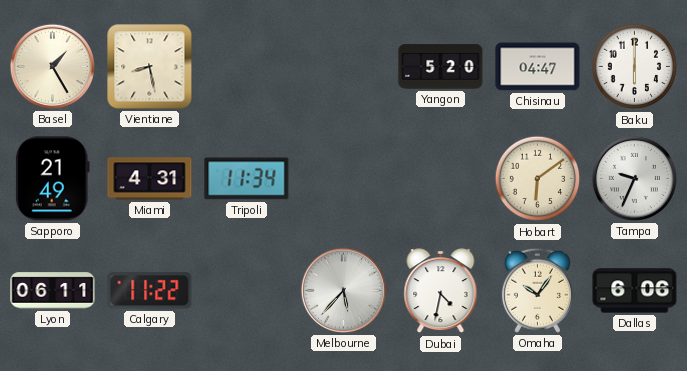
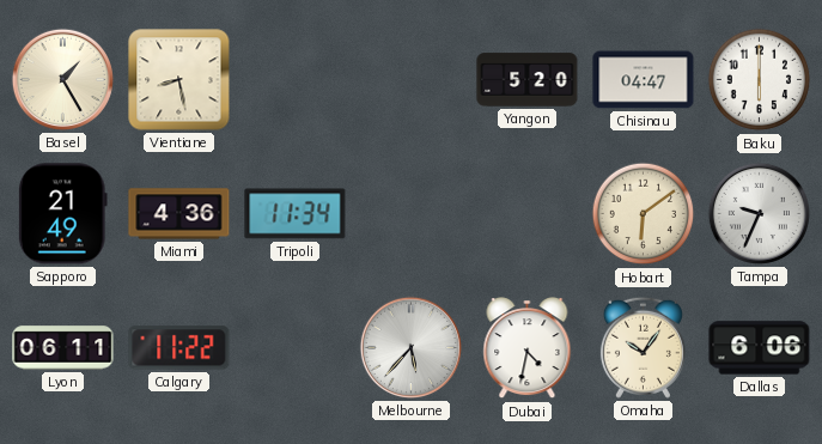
Miami: 4:31 -> 4:36 (179, 214)
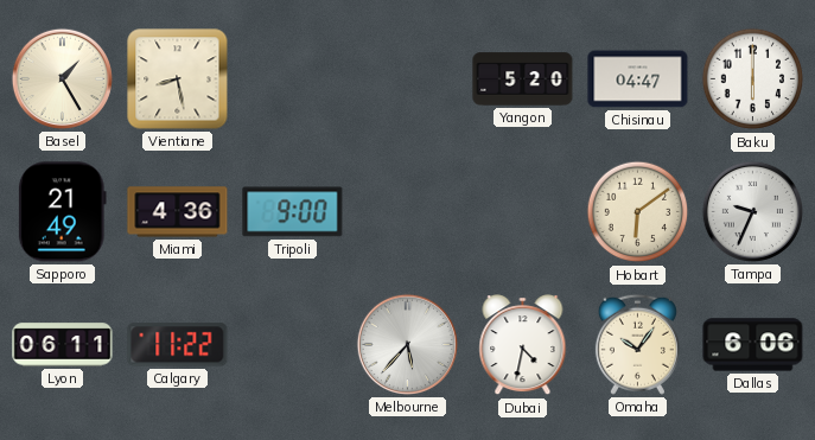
Tripoli: 11:34 -> 9:00 (293, 212)
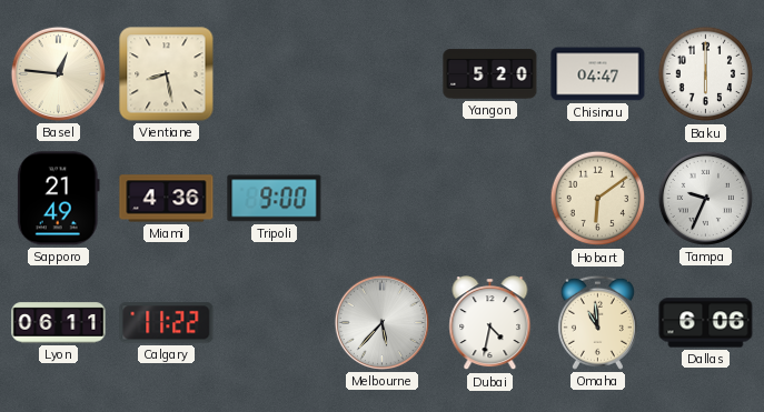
Basel: 1:25 -> 12:46 (58, 73)
Omaha: 10:06 -> 10:59 (597, 322)
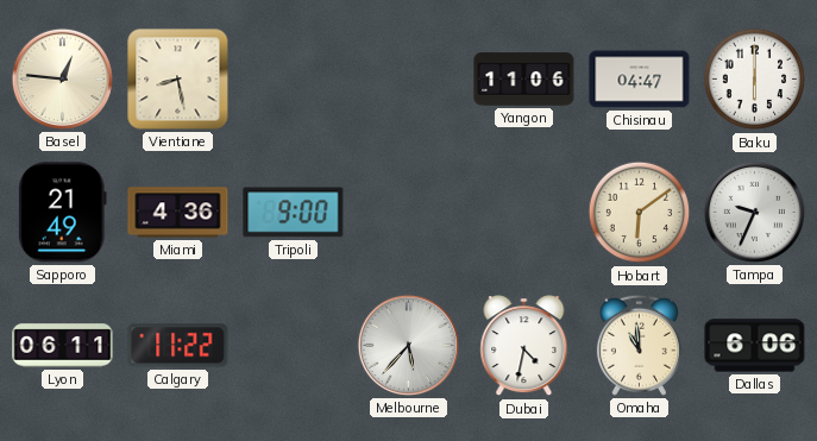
Yangon: 5:20 -> 11:06 (524, 80)
